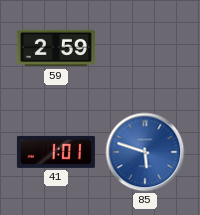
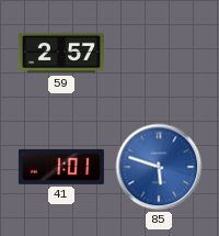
59: 2:59 -> 2:57 (61, 53)
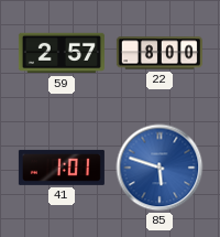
22: none -> 8:00 (159, 53)
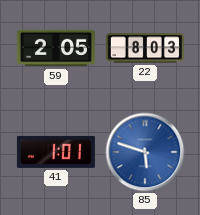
59: 2:57 -> 2:05 (56, 48)
22: 8:00 -> 8:03 (145, 48)
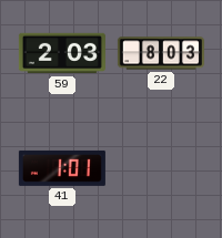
59: 2:05 -> 2:03 (62, 53)
85: 5:48 -> none (145, 152)
